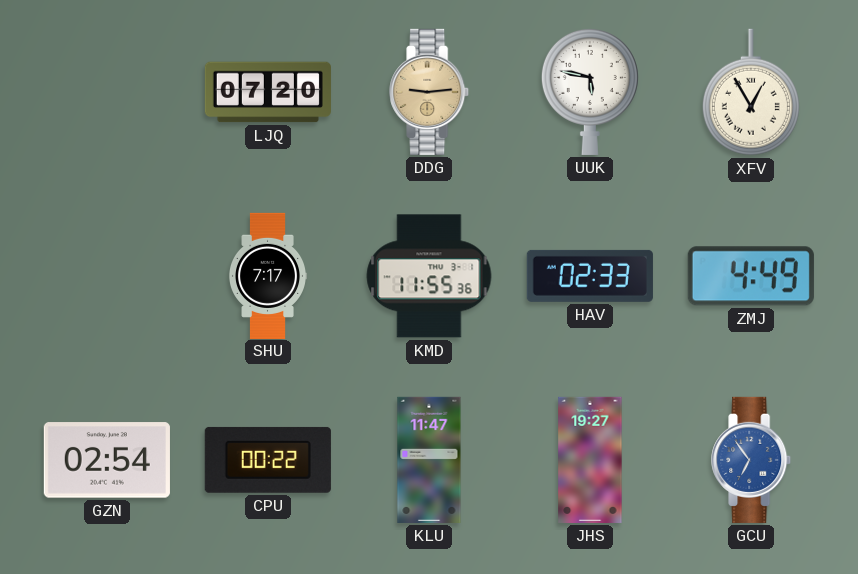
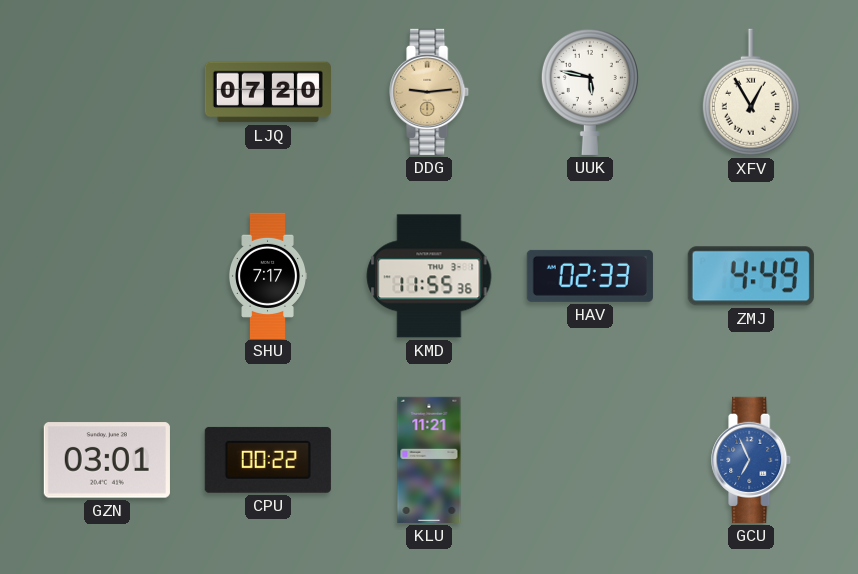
GZN: 02:54 -> 03:01 (107, 460)
KLU: 11:47 -> 11:21 (429, 460)
JHS: 19:27 -> none (590, 460)
GCU: 6:54 -> 6:56 (752, 460)
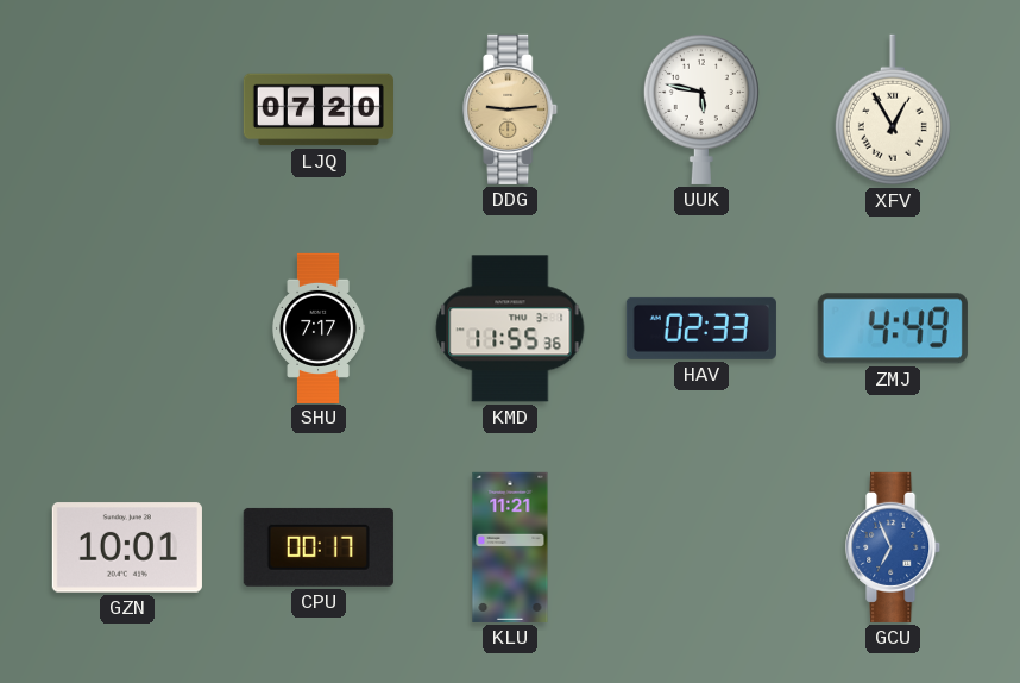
GZN: 03:01 -> 10:01 (127, 547)
CPU: 00:22 -> 00:17 (319, 547)
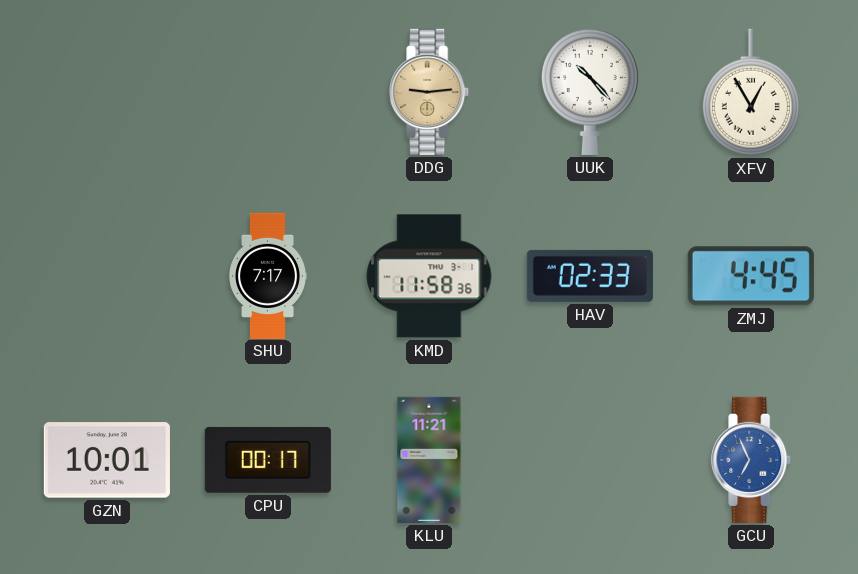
LJQ: 07:20 -> none (319, 109)
UUK: 5:47 -> 10:23 (590, 91)
KMD: 11:55 -> 11:58 (429, 276)
ZMJ: 4:49 -> 4:45 (751, 276)
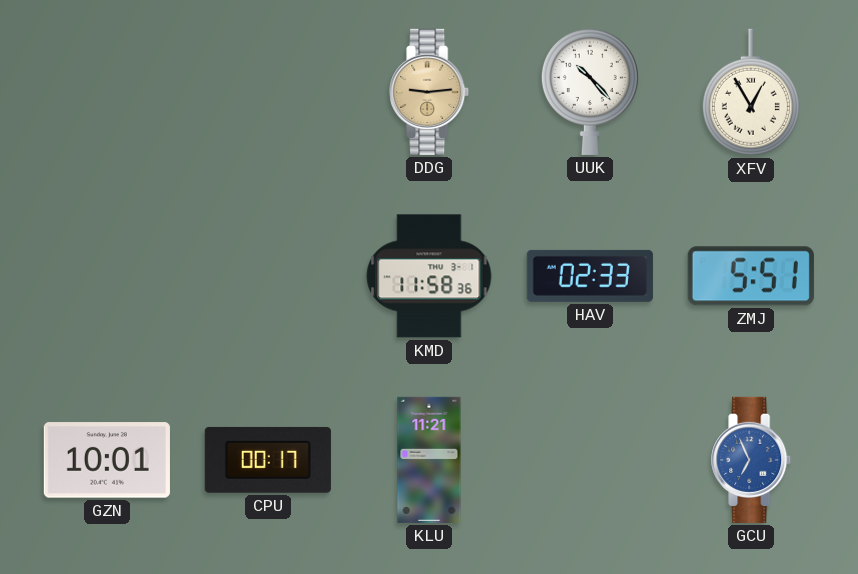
SHU: 7:17 -> none (267, 276)
ZMJ: 4:45 -> 5:51 (751, 276)
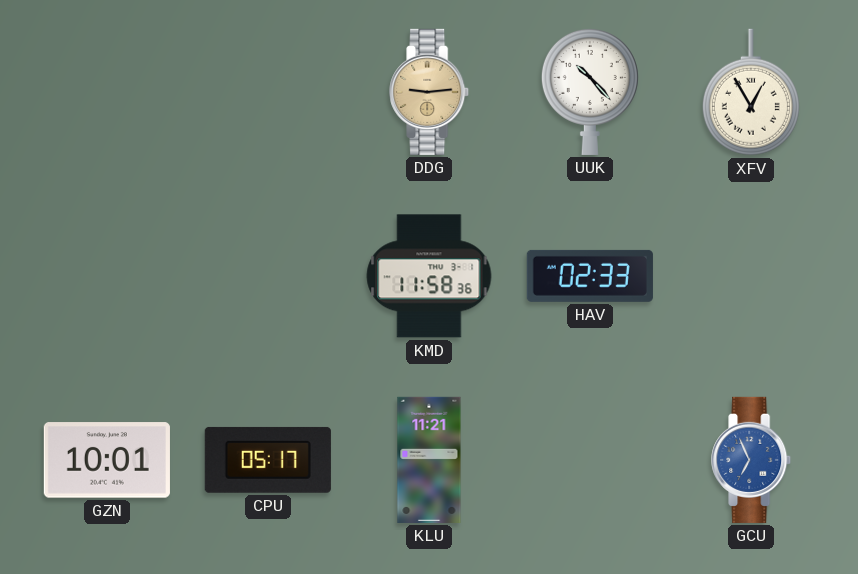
ZMJ: 5:51 -> none (751, 276)
CPU: 00:17 -> 05:17 (268, 460)
